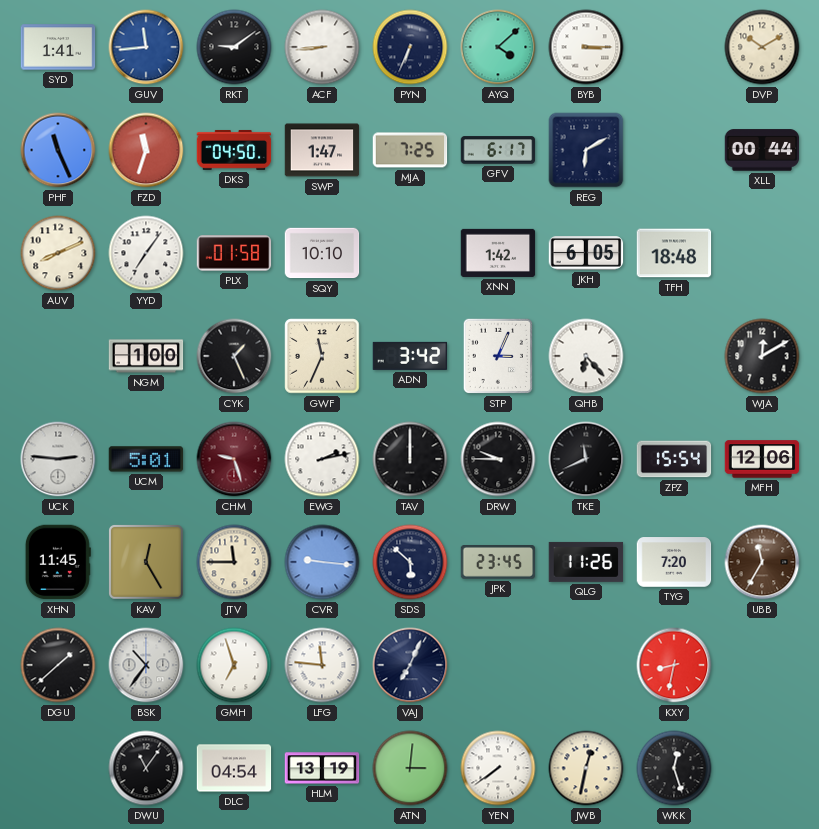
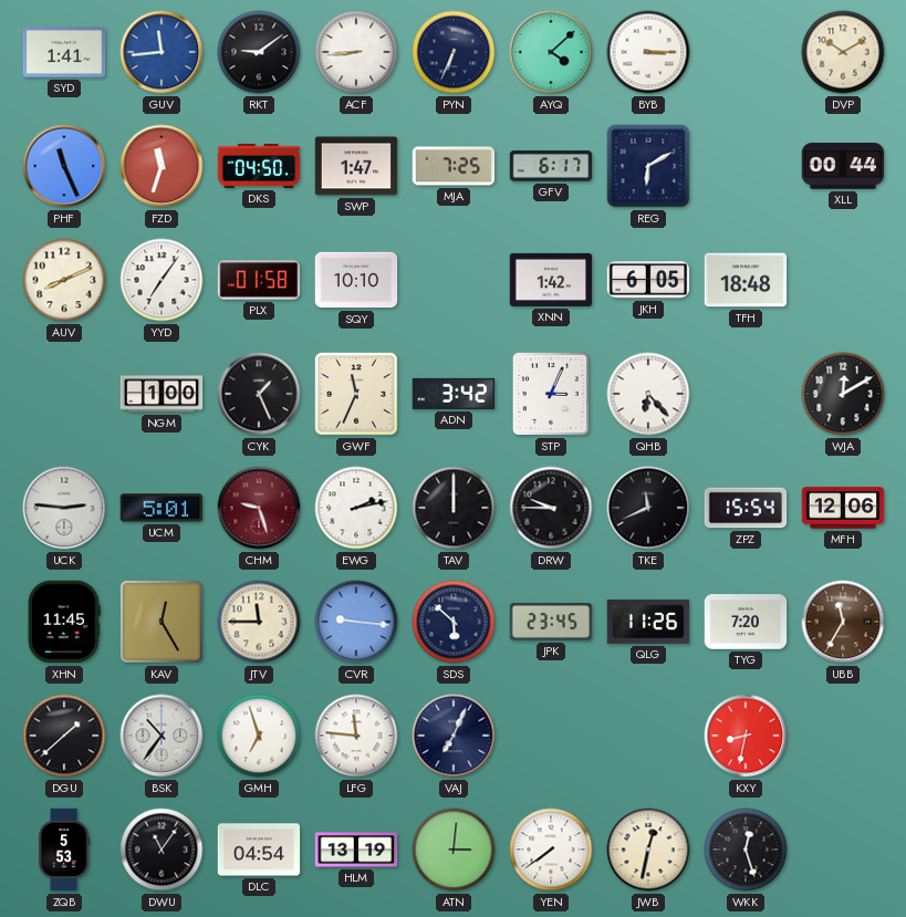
ZQB: none -> 5:53 (64, 850)
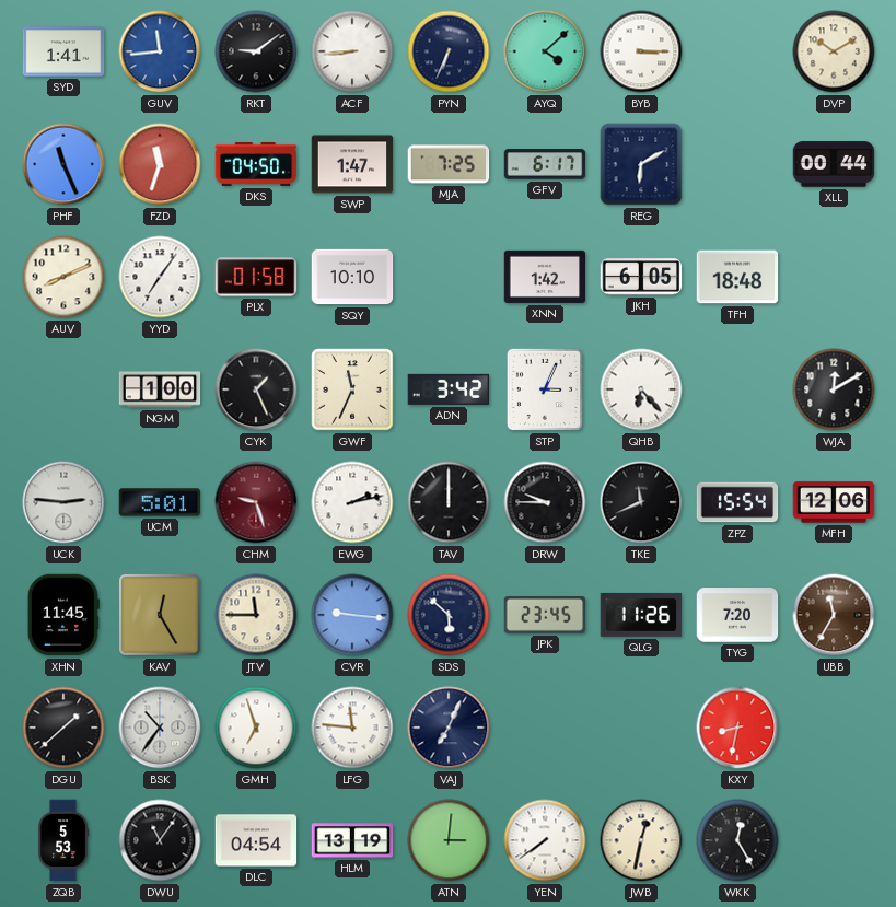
WKK: 12:27 -> 12:25 (737, 840)
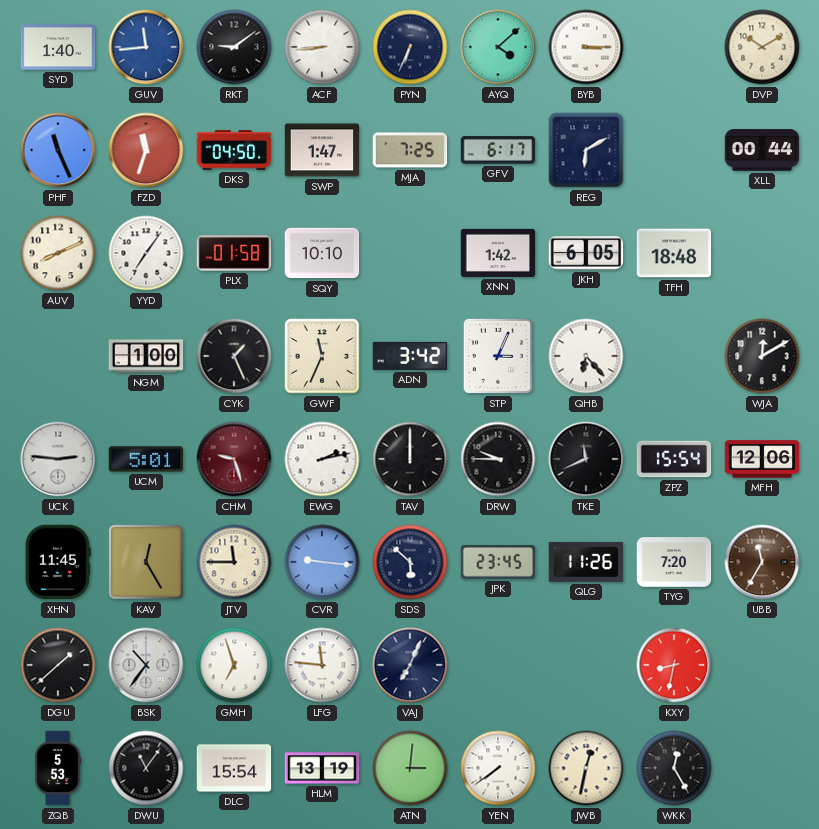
SYD: 1:41 -> 1:40 (58, 47)
DLC: 04:54 -> 15:54 (234, 768)
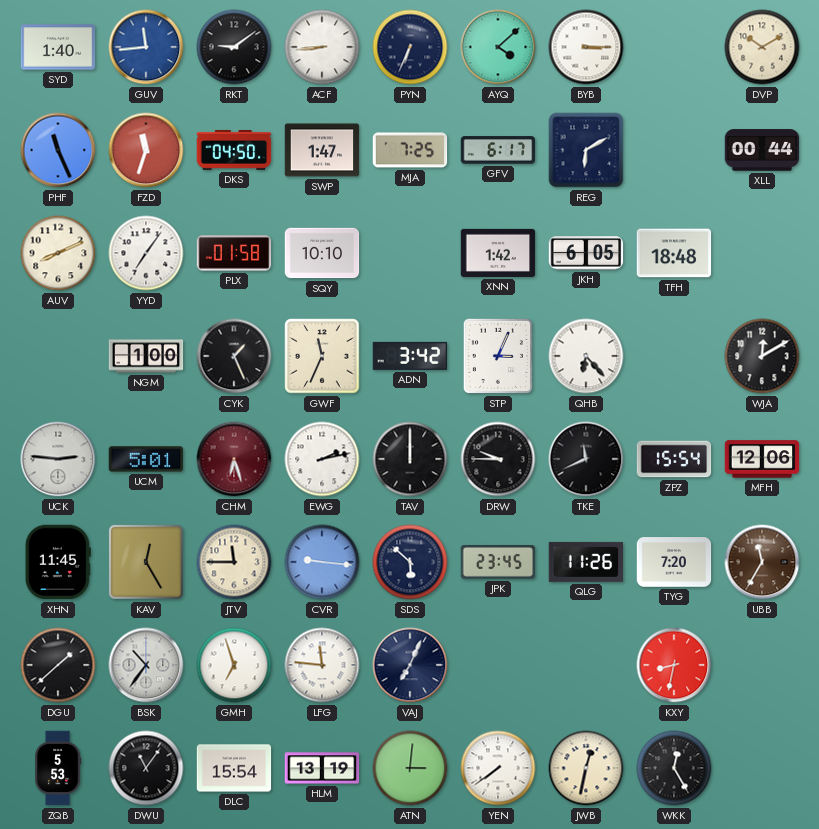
CHM: 9:27 -> 6:27 (234, 459)
